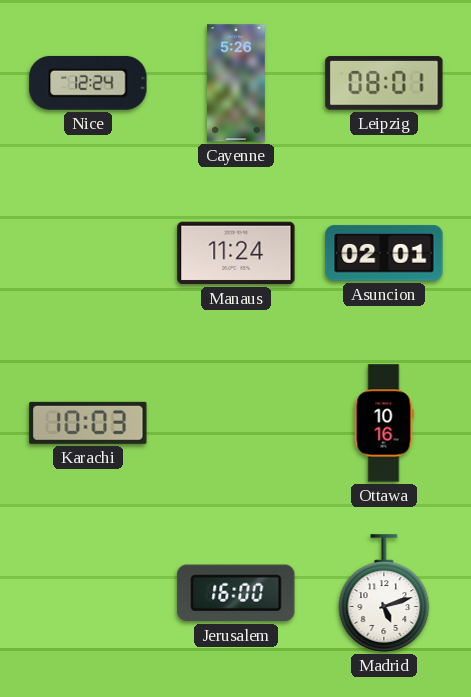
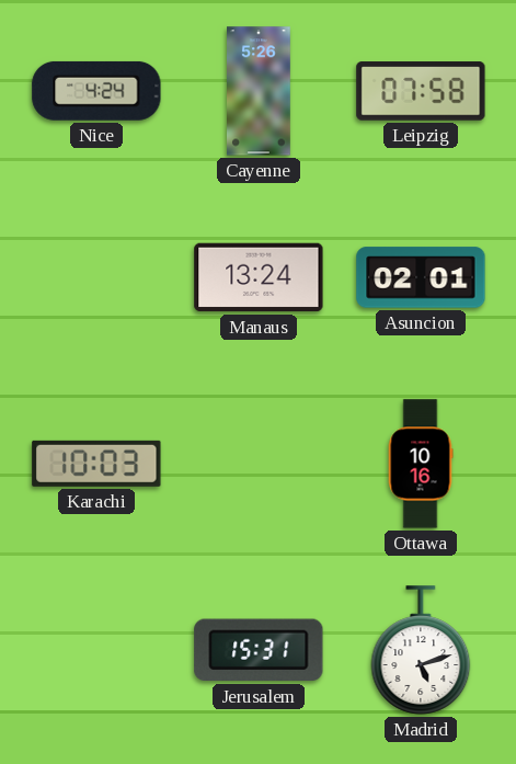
Nice: 12:24 -> 4:24 (96, 91)
Leipzig: 08:01 -> 07:58 (421, 91)
Manaus: 11:24 -> 13:24 (259, 277)
Jerusalem: 16:00 -> 15:31 (259, 650)
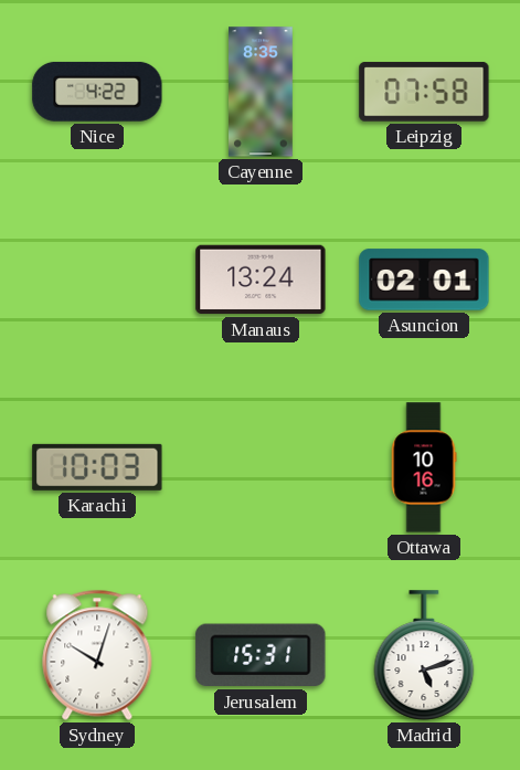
Nice: 4:24 -> 4:22 (97, 92)
Cayenne: 5:26 -> 8:35 (262, 92)
Sydney: none -> 10:03 (97, 655)
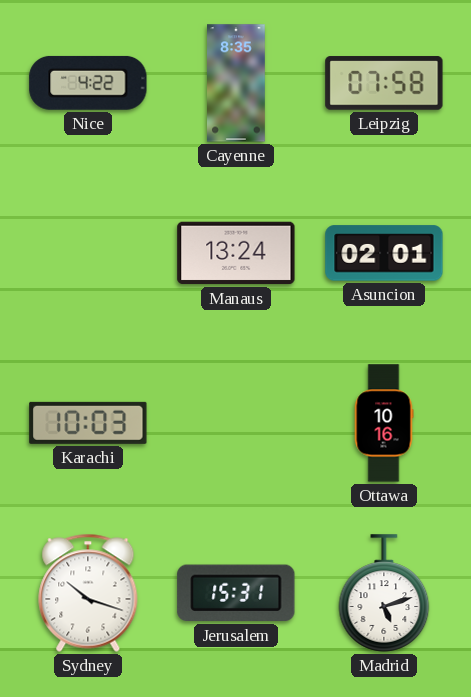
Sydney: 10:03 -> 10:18 (88, 593)
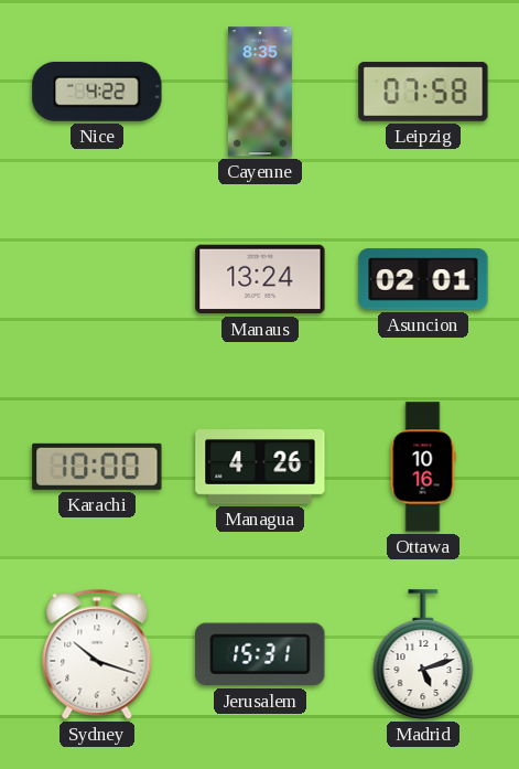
Karachi: 10:03 -> 10:00 (97, 467)
Managua: none -> 4:26 (260, 468)
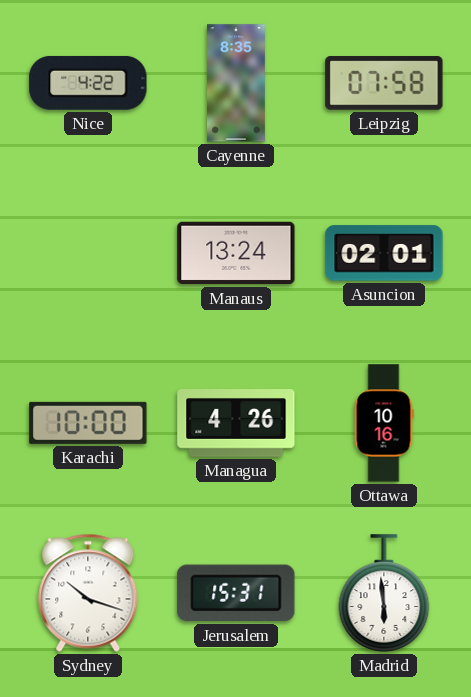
Madrid: 5:12 -> 5:59 (384, 593)
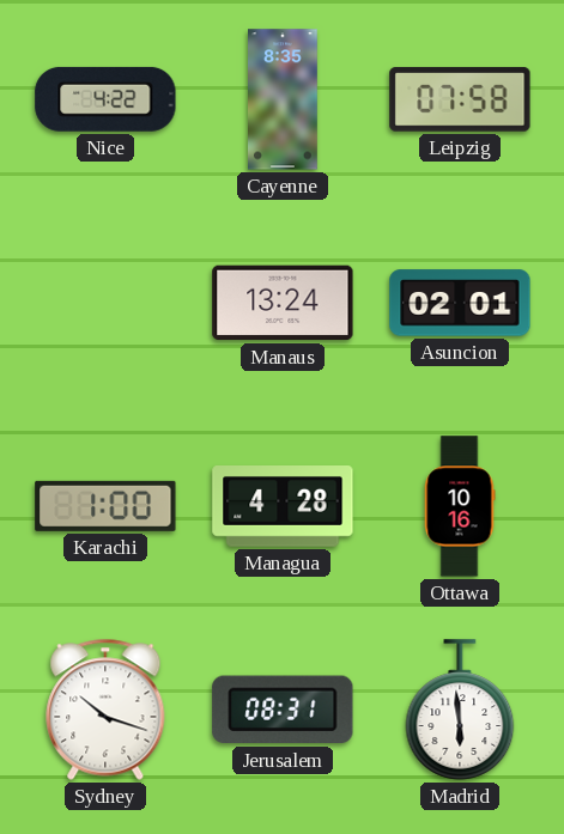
Karachi: 10:00 -> 1:00 (105, 506)
Managua: 4:26 -> 4:28 (283, 507)
Jerusalem: 15:31 -> 08:31 (283, 710)
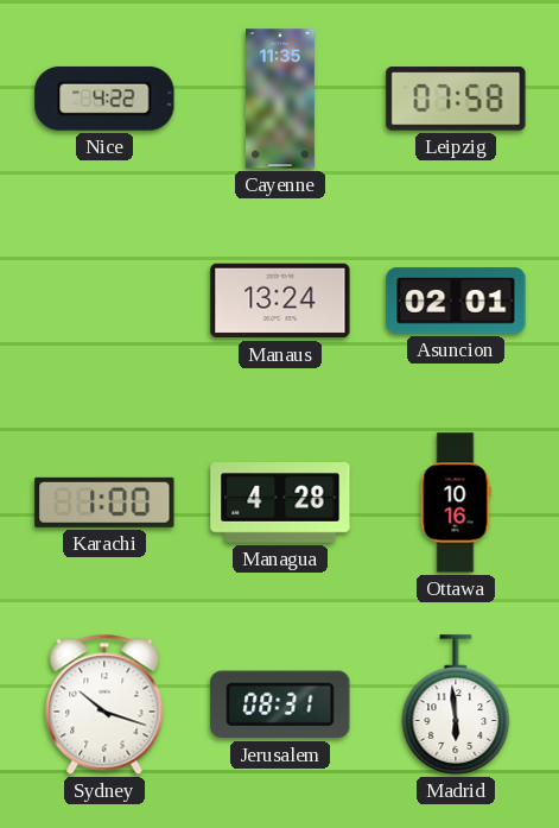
Cayenne: 8:35 -> 11:35 (281, 99)
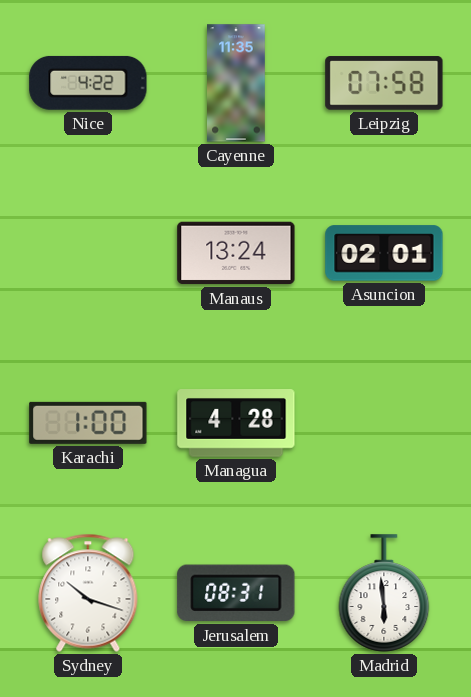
Ottawa: 10:16 -> none (456, 503)
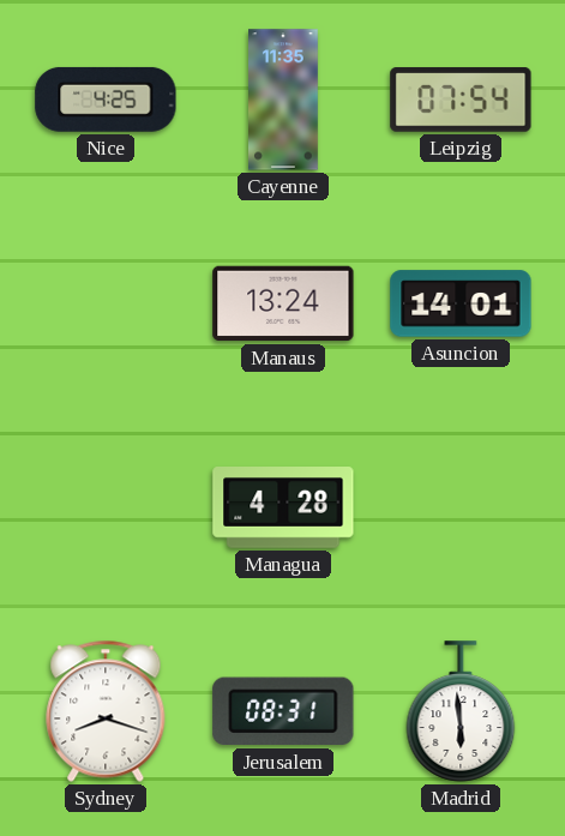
Nice: 4:22 -> 4:25 (106, 100)
Leipzig: 07:58 -> 07:54 (461, 100)
Asuncion: 02:01 -> 14:01 (461, 303)
Karachi: 1:00 -> none (88, 423)
Sydney: 10:18 -> 8:18 (106, 711)
